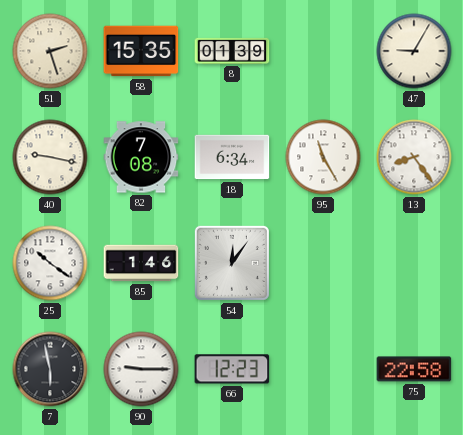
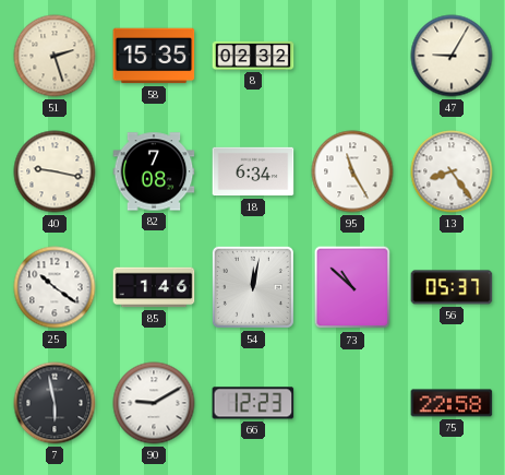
8: 01:39 -> 02:32 (253, 56)
54: 12:06 -> 12:02 (253, 287)
73: none -> 10:52 (352, 287)
56: none -> 05:37 (452, 287)
90: 9:15 -> 9:10 (154, 403)
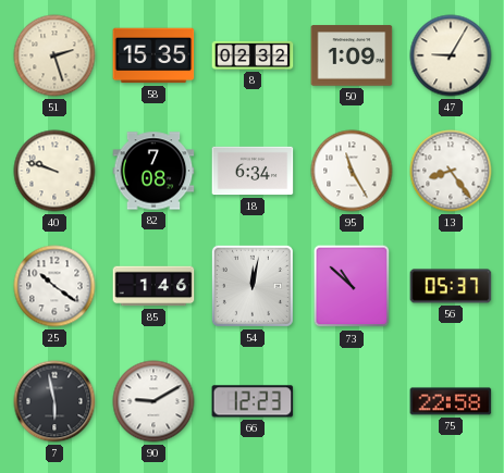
50: none -> 1:09 (352, 55)
40: 9:17 -> 9:48 (54, 171)
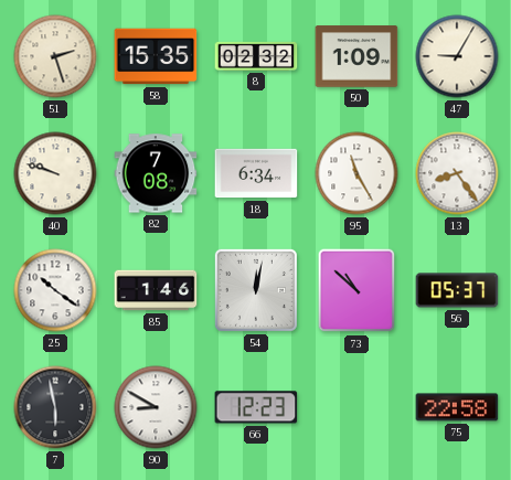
90: 9:10 -> 8:50 (156, 407)
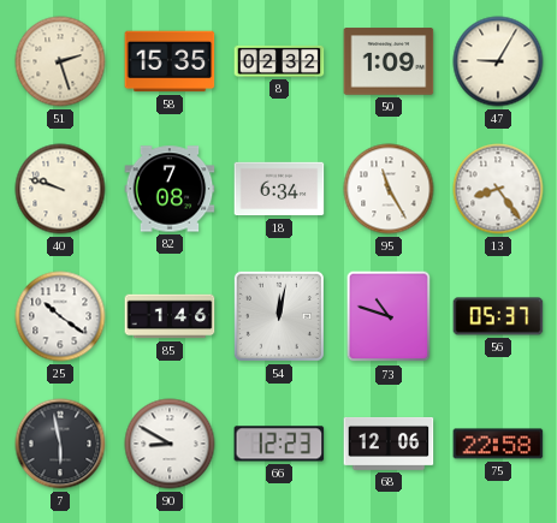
73: 10:52 -> 10:48 (389, 316)
68: none -> 12:06 (389, 445)
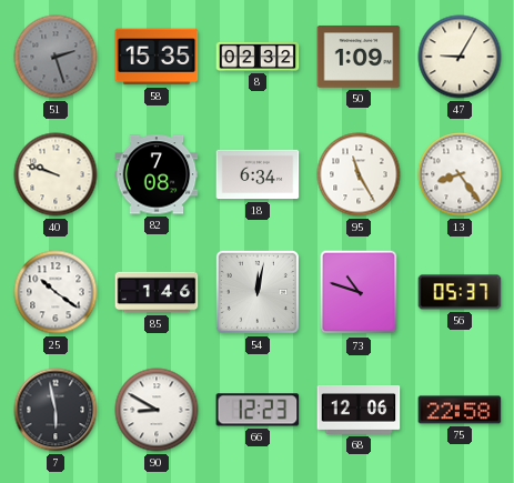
51 dial: cream -> grey (56, 57)
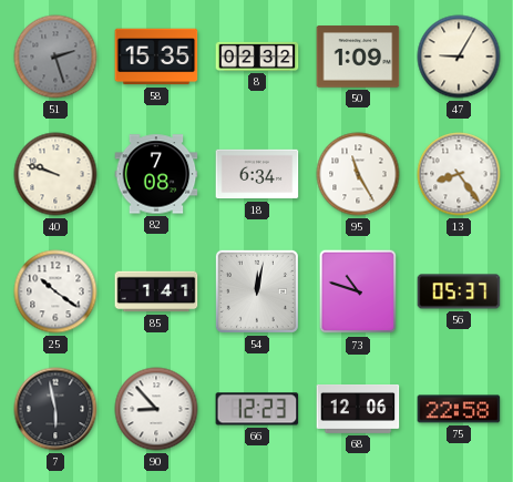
85: 1:46 -> 1:41 (156, 291)
90: 8:50 -> 8:53 (156, 409)
